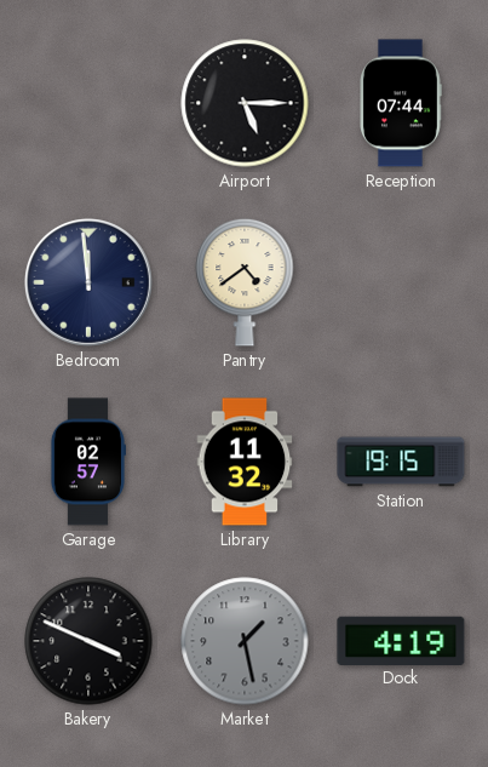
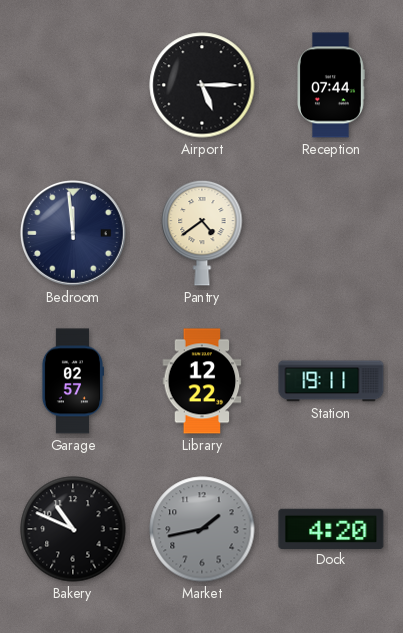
Library: 11:32 -> 12:22 (202, 381)
Station: 19:15 -> 19:11 (331, 381)
Bakery: 3:49 -> 10:49 (73, 529)
Market: 1:28 -> 1:43 (202, 529)
Dock: 4:19 -> 4:20 (331, 528)
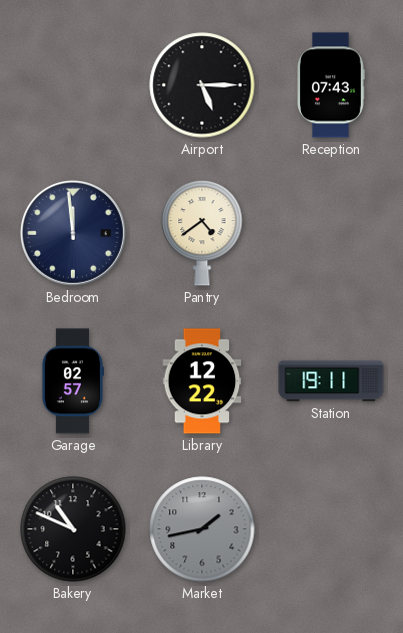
Reception: 07:44 -> 07:43 (331, 85)
Dock: 4:20 -> none (331, 528)
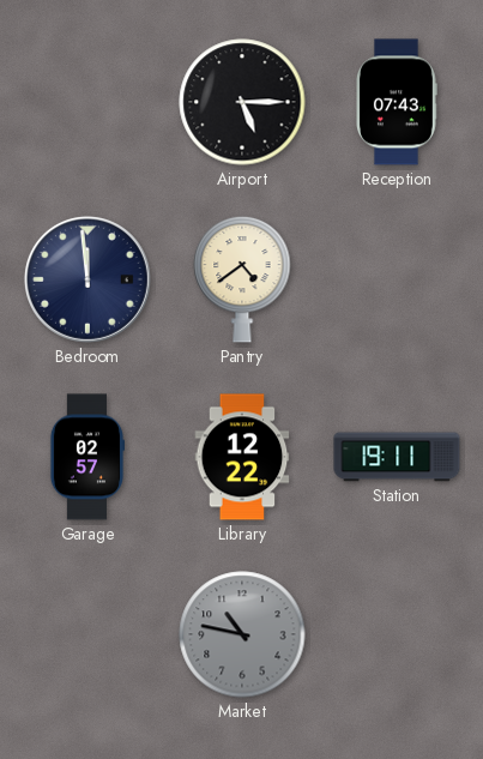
Bakery: 10:49 -> none (73, 529)
Market: 1:43 -> 10:47 (242, 634)
